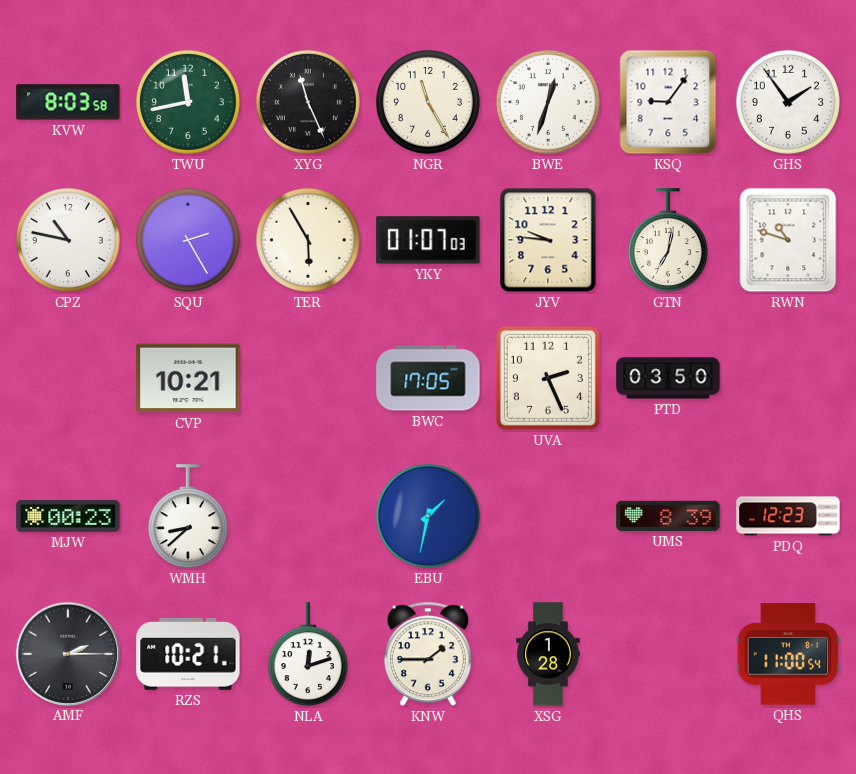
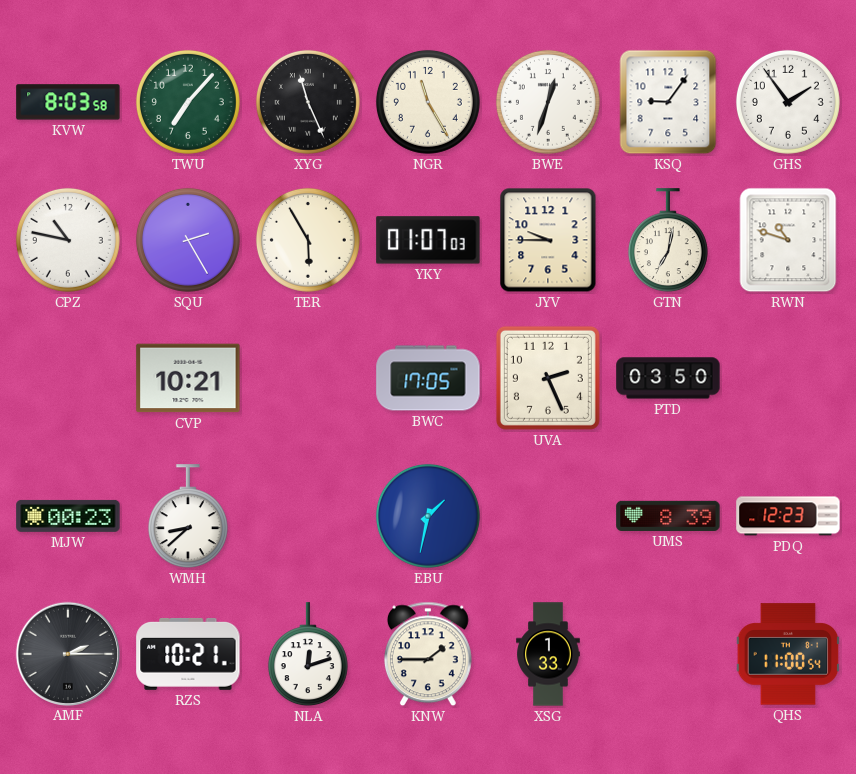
TWU: 11:43 -> 7:07 (188, 102)
JYV: 9:46 -> 9:45 (548, 240)
XSG: 1:28 -> 1:33 (548, 654)
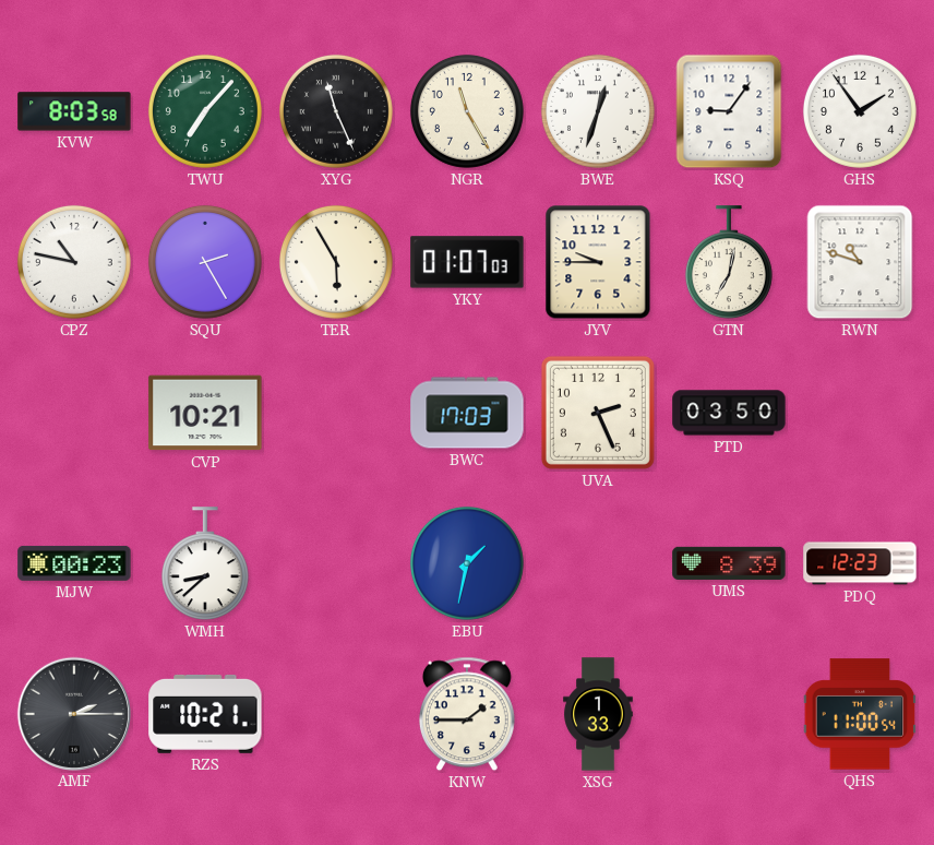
BWC: 17:05 -> 17:03 (467, 413)
NLA: 12:12 -> none (308, 655)
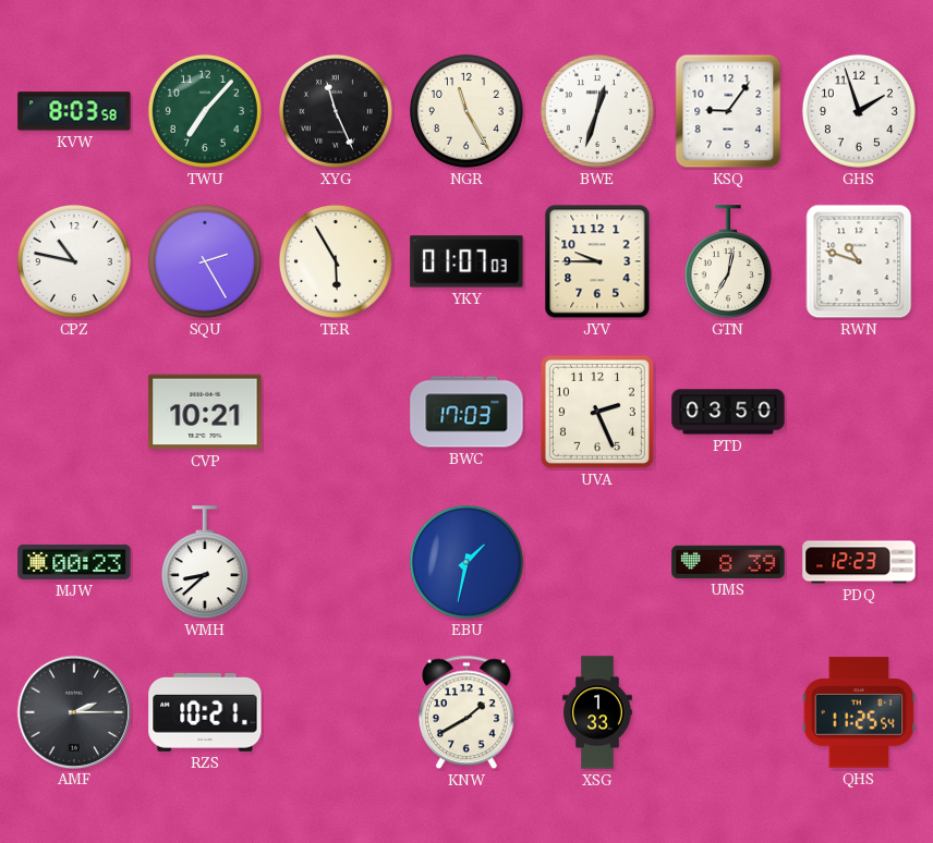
GHS: 1:54 -> 1:57 (859, 111)
KNW: 1:45 -> 1:40 (466, 712)
QHS: 11:00 -> 11:25 (859, 712)
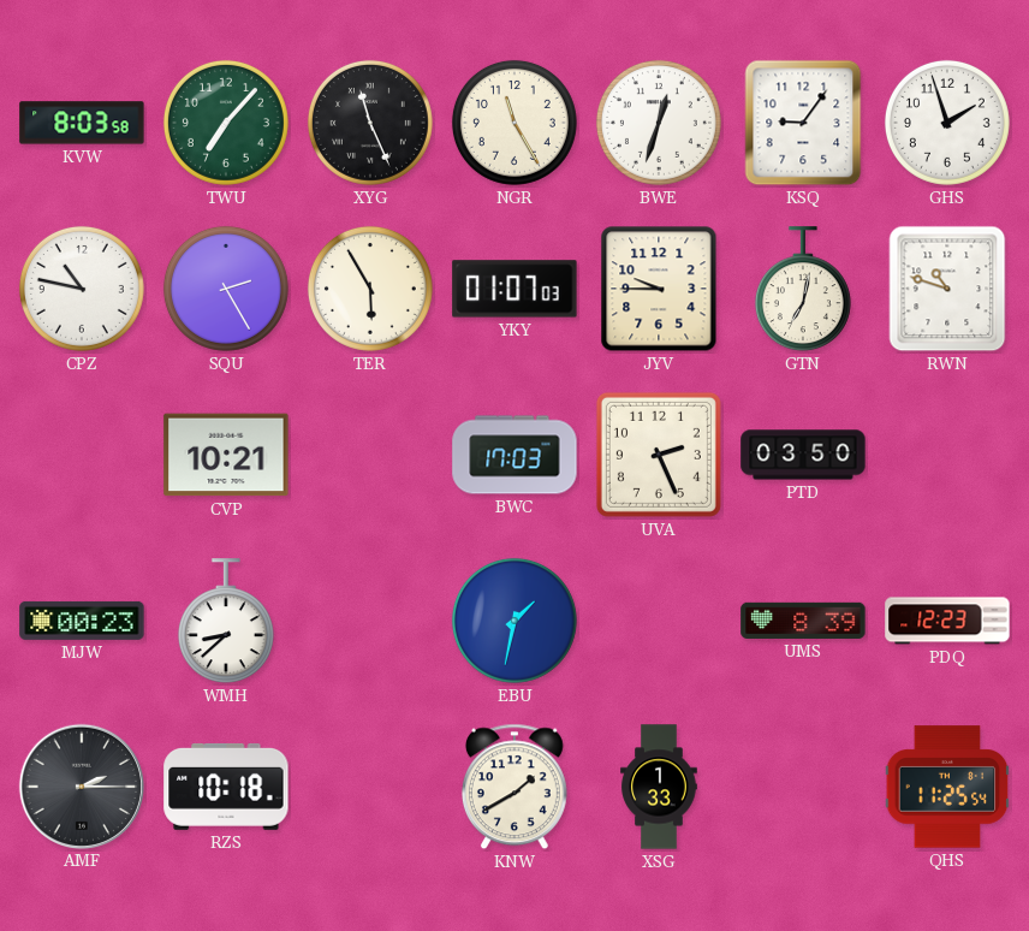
RZS: 10:21 -> 10:18 (226, 787)
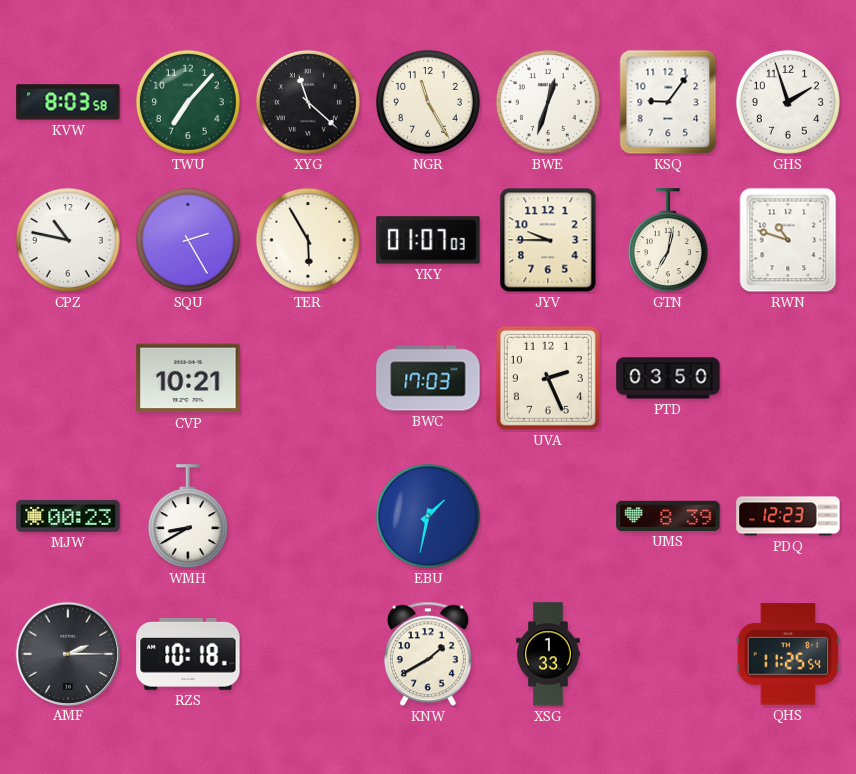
XYG: 11:26 -> 11:22 (308, 102)
WMH: 8:38 -> 8:40 (188, 517)
